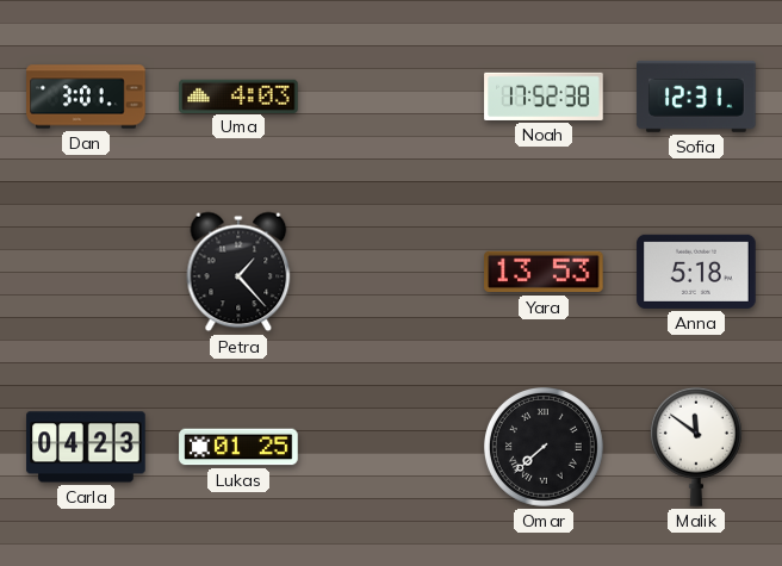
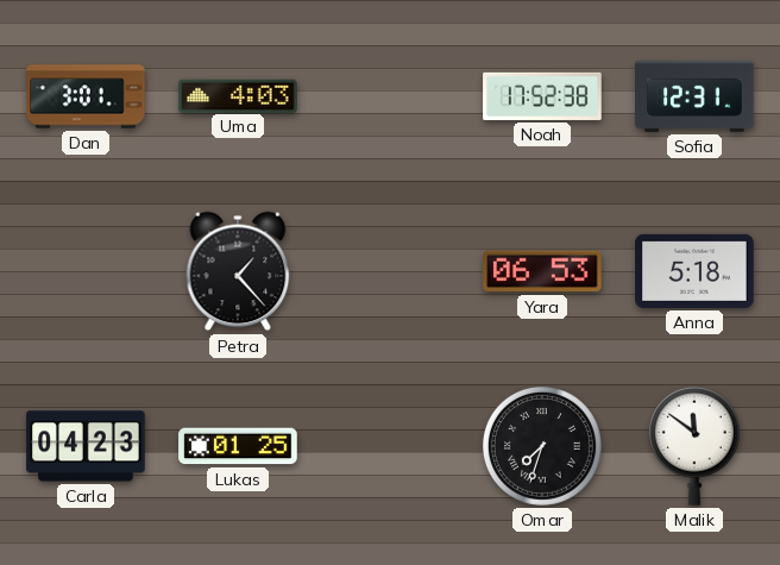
Yara: 13:53 -> 06:53 (542, 271)
Omar: 7:38 -> 7:33 (542, 446)
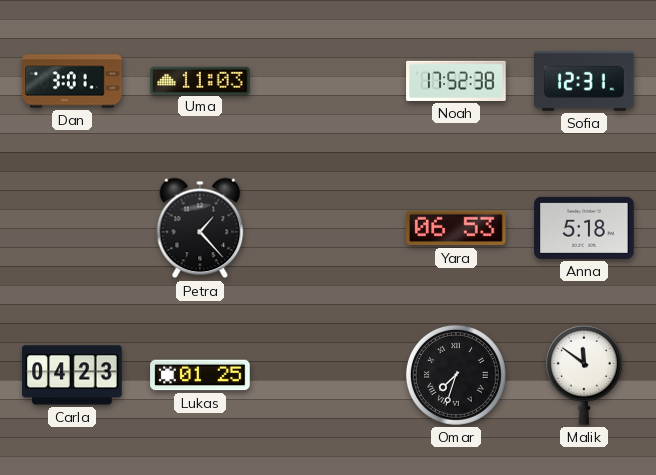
Uma: 4:03 -> 11:03 (200, 80)
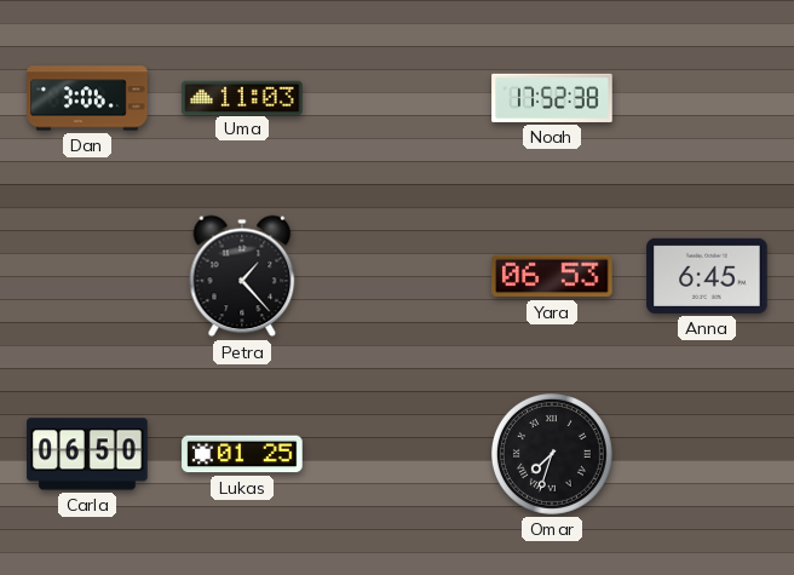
Dan: 3:01 -> 3:06 (87, 98)
Sofia: 12:31 -> none (584, 81)
Anna: 5:18 -> 6:45 (707, 276)
Carla: 04:23 -> 06:50 (87, 454)
Malik: 11:51 -> none (584, 375)
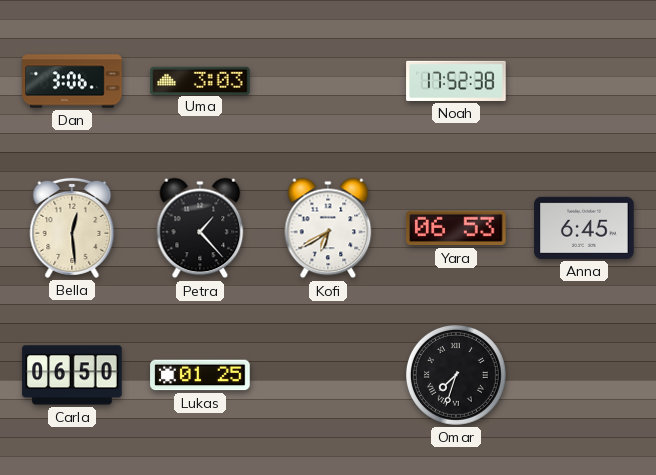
Uma: 11:03 -> 3:03 (200, 80)
Bella: none -> 12:29 (72, 228)
Kofi: none -> 6:40 (328, 228)
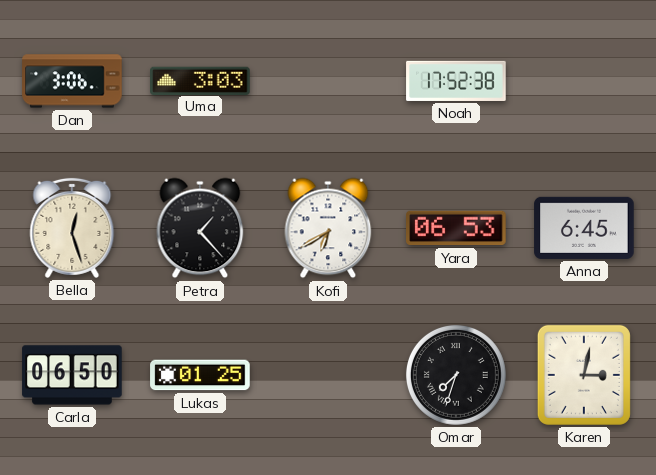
Bella: 12:29 -> 12:27 (72, 228)
Karen: none -> 3:02 (584, 375)
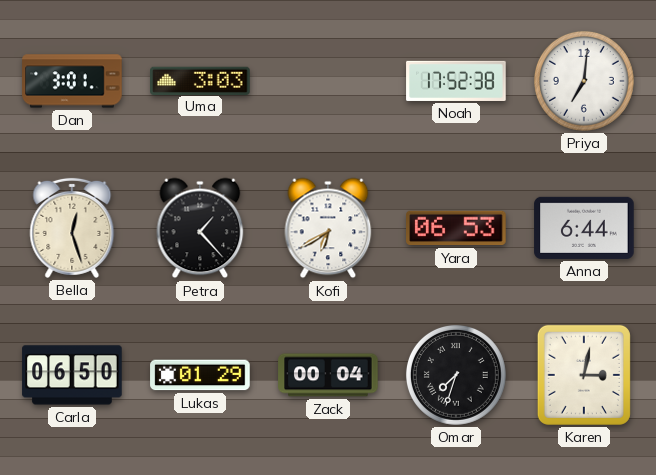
Dan: 3:06 -> 3:01 (72, 81)
Priya: none -> 7:01 (584, 81)
Anna: 6:45 -> 6:44 (584, 228)
Lukas: 01:25 -> 01:29 (200, 375)
Zack: none -> 00:04 (328, 375)
